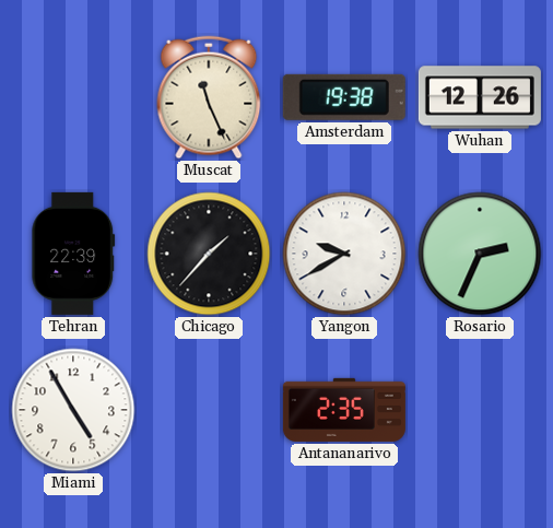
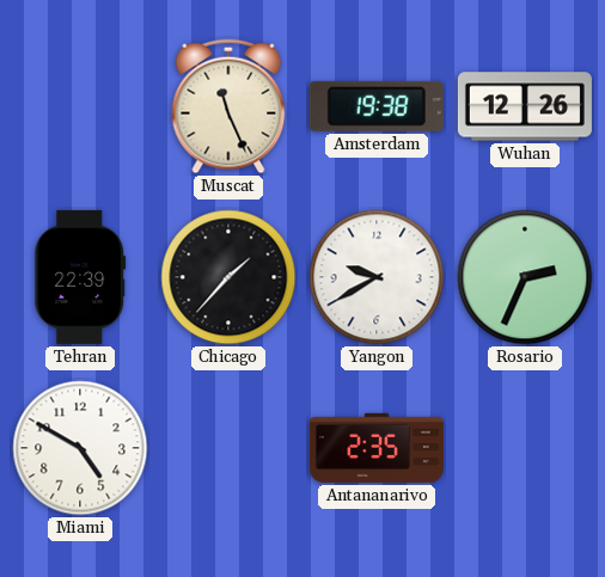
Miami: 4:55 -> 4:50 (80, 448)
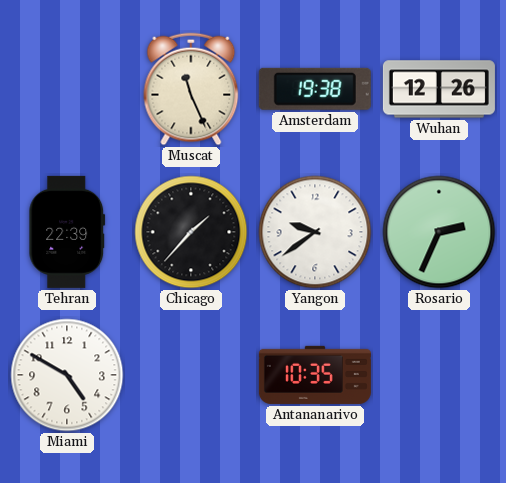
Yangon: 9:40 -> 9:39 (315, 232)
Antananarivo: 2:35 -> 10:35 (315, 375)
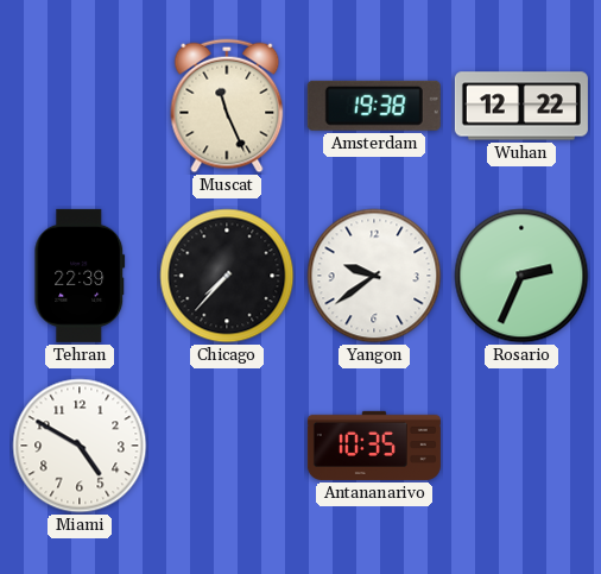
Wuhan: 12:26 -> 12:22 (521, 106)
Chicago: 1:37 -> 7:37 (227, 276)
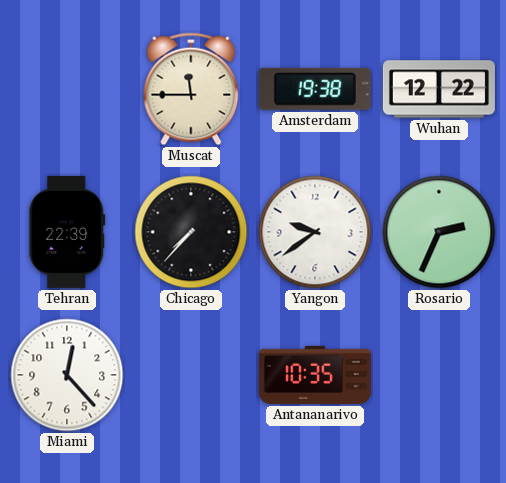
Muscat: 11:26 -> 11:45 (191, 89)
Miami: 4:50 -> 12:23 (67, 375)
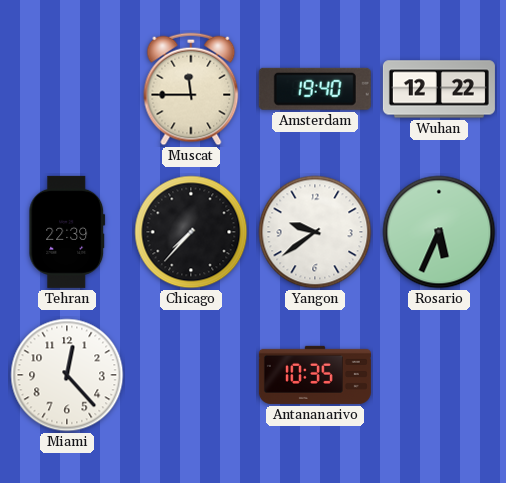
Amsterdam: 19:38 -> 19:40 (315, 89)
Rosario: 2:34 -> 5:34 (439, 232)
